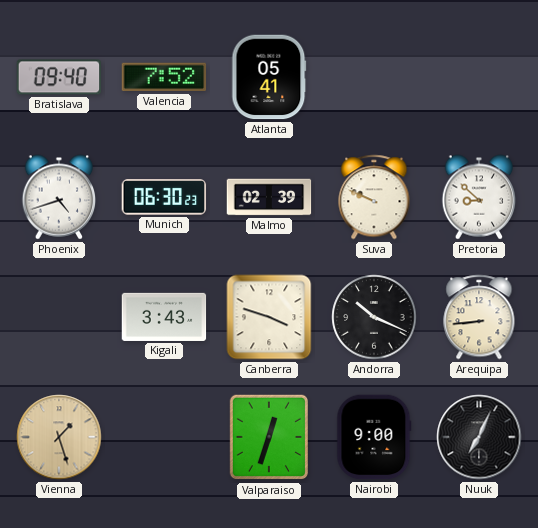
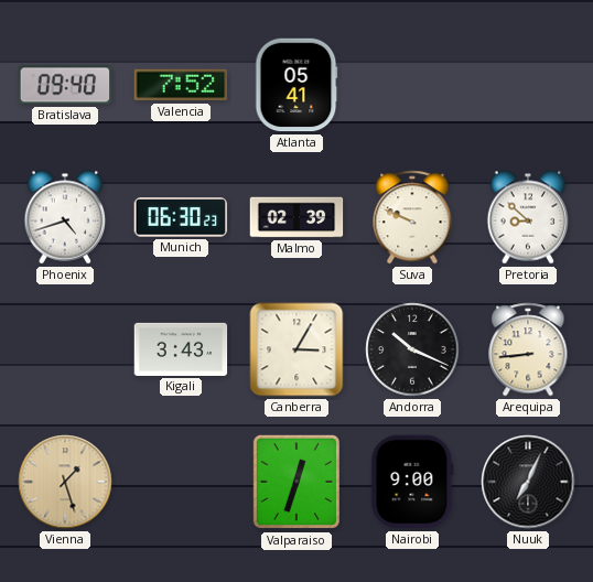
Canberra: 3:48 -> 3:05 (296, 349)
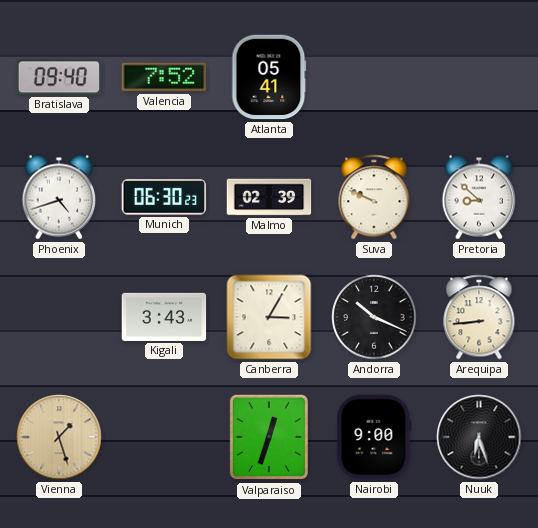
Nuuk: 7:04 -> 6:27 (479, 437)
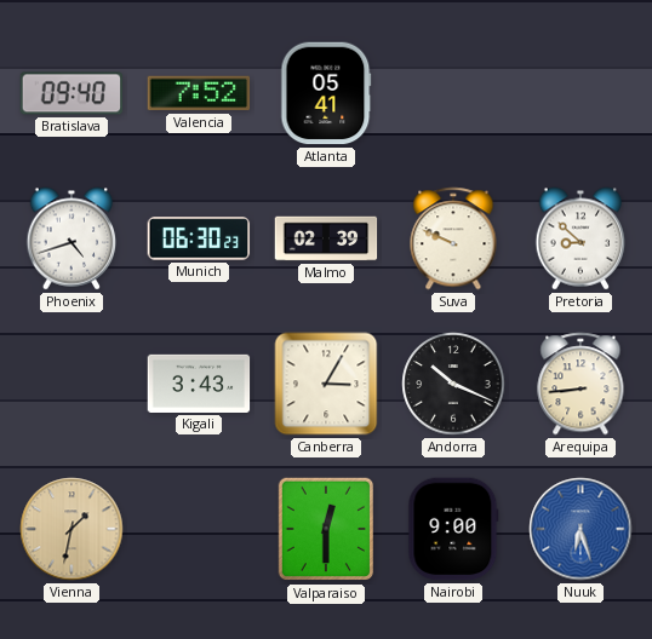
Vienna: 1:27 -> 1:32 (72, 529)
Valparaiso: 12:33 -> 12:30 (325, 529)
Nuuk dial: black -> blue (580, 529)
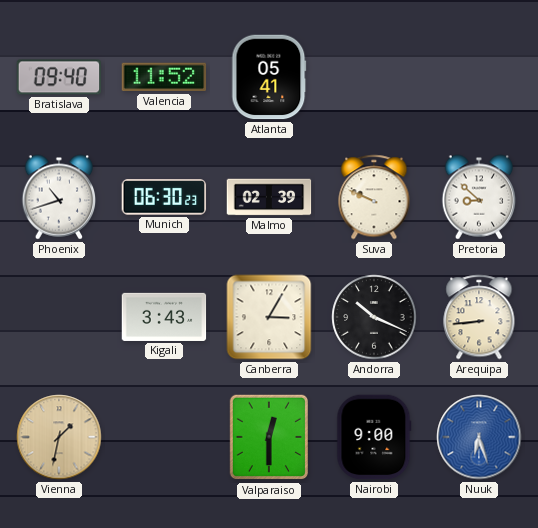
Valencia: 7:52 -> 11:52 (164, 77)
Phoenix: 4:42 -> 10:42 (59, 197)
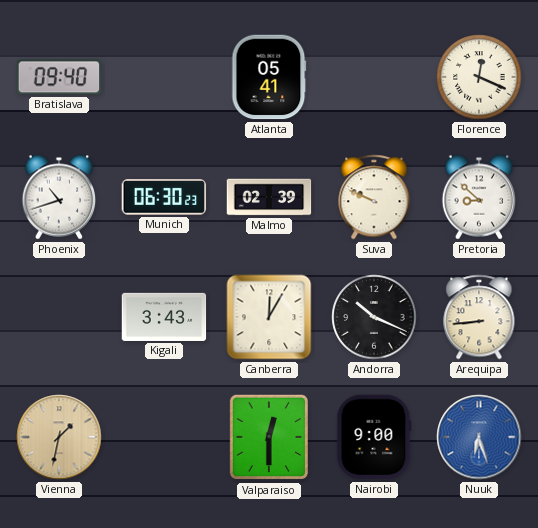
Valencia: 11:52 -> none (164, 77)
Florence: none -> 12:19 (479, 77)
Canberra: 3:05 -> 12:05 (269, 317)
